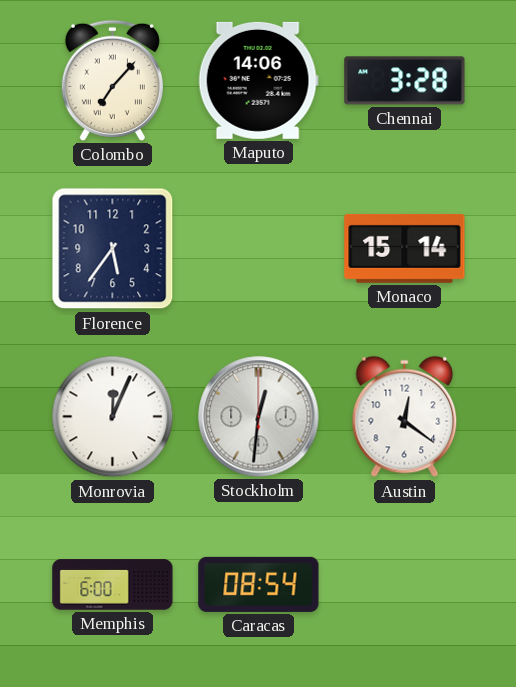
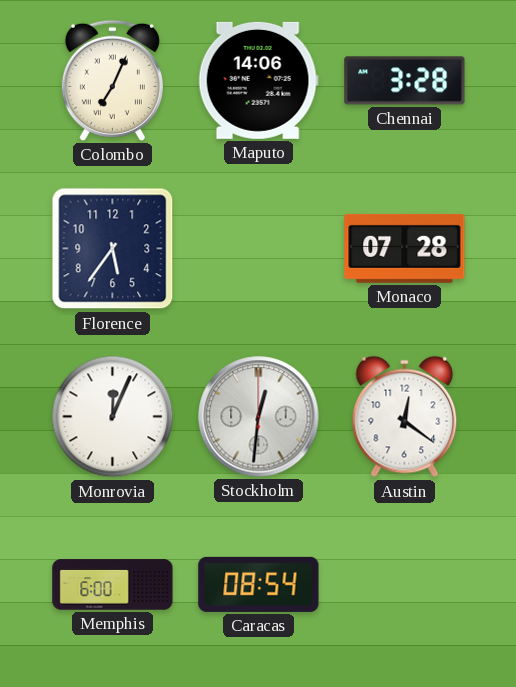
Colombo: 7:07 -> 7:04 (112, 80)
Monaco: 15:14 -> 07:28 (405, 248)
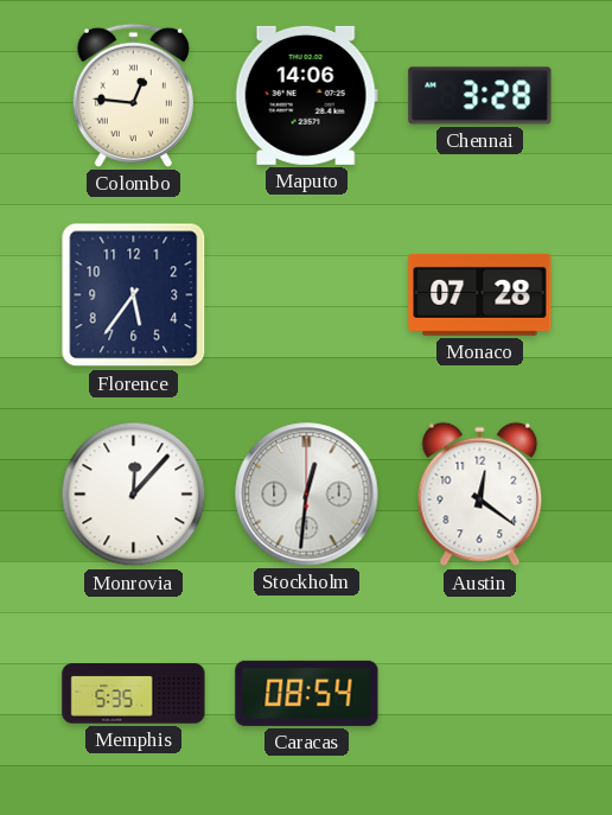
Colombo: 7:04 -> 12:46 (133, 95)
Monrovia: 12:04 -> 12:07 (134, 495)
Memphis: 6:00 -> 5:35 (134, 694)
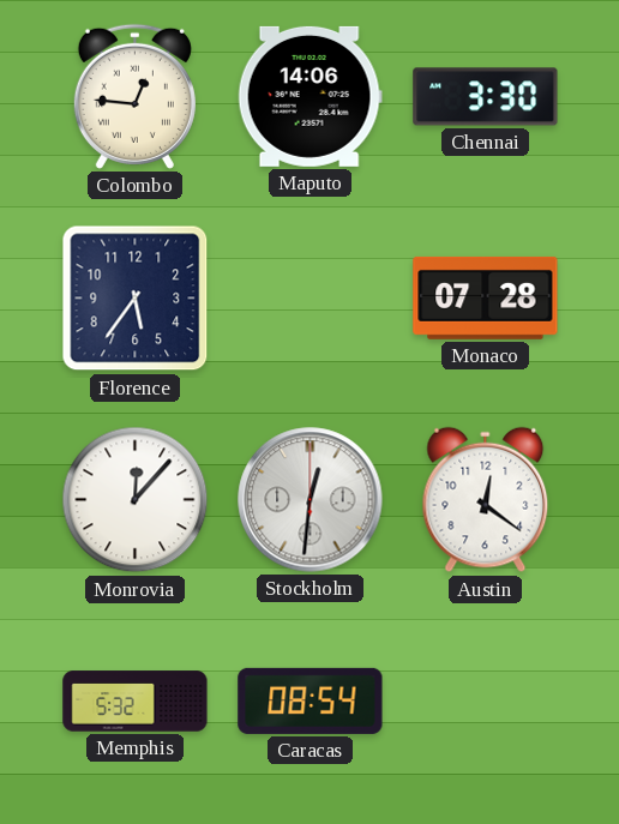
Chennai: 3:28 -> 3:30 (486, 97)
Memphis: 5:35 -> 5:32 (136, 702)
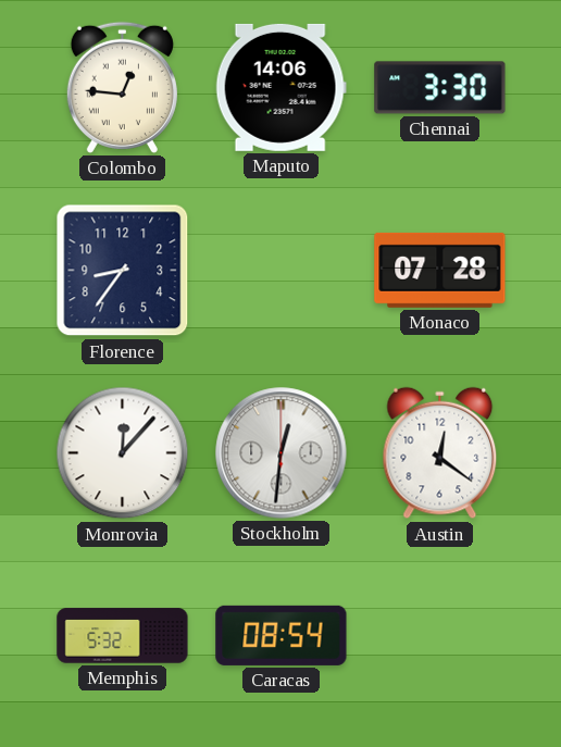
Florence: 5:36 -> 8:36 (123, 271)
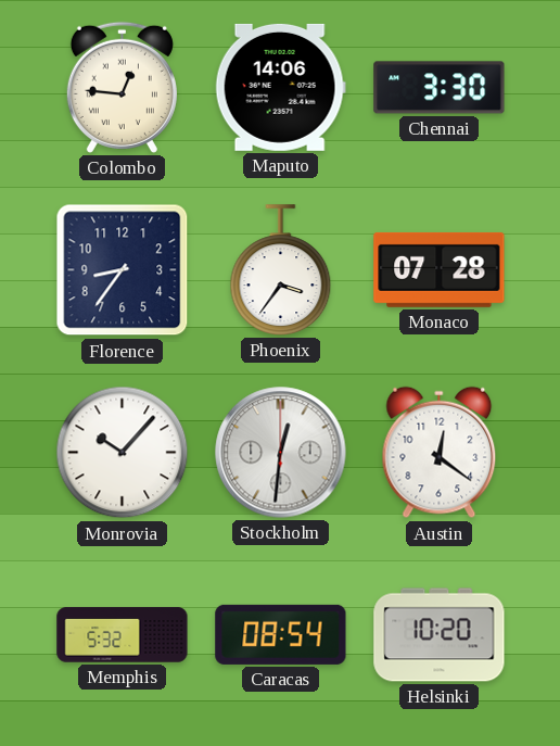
Phoenix: none -> 3:36 (281, 270)
Monrovia: 12:07 -> 10:07 (123, 453)
Helsinki: none -> 10:20 (440, 635)
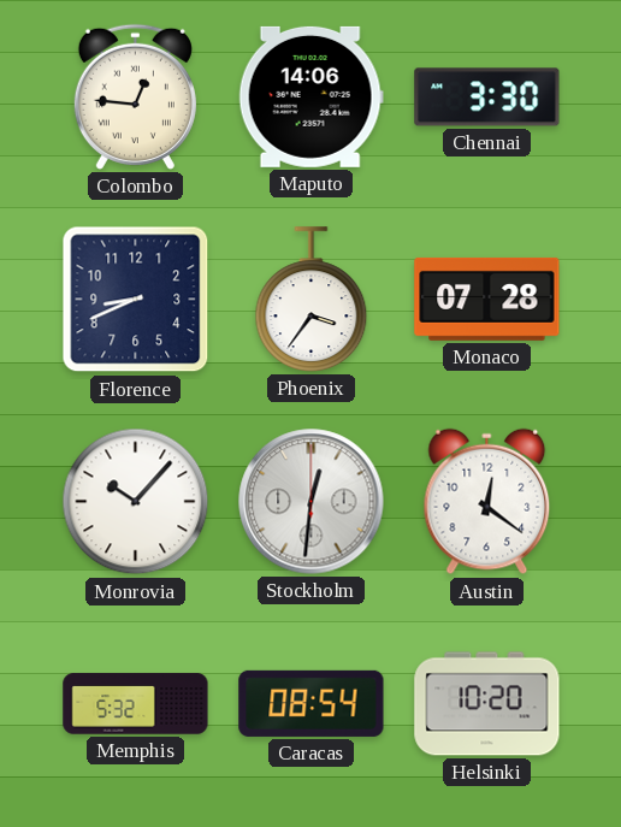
Florence: 8:36 -> 8:41 (136, 300)
